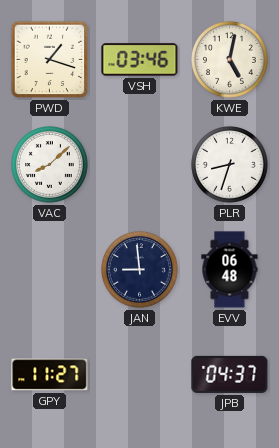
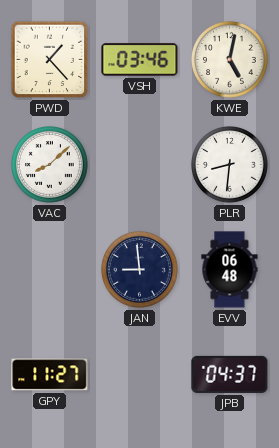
PWD: 1:18 -> 1:23 (50, 60)
PLR: 8:33 -> 8:31 (230, 165)
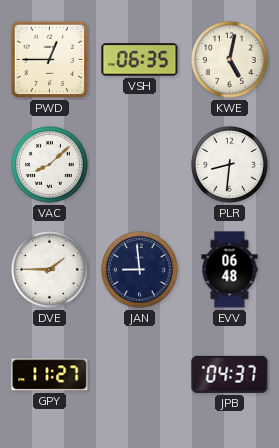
PWD: 1:23 -> 12:45 (50, 60)
VSH: 03:46 -> 06:35 (140, 60)
DVE: none -> 1:45 (50, 270)
